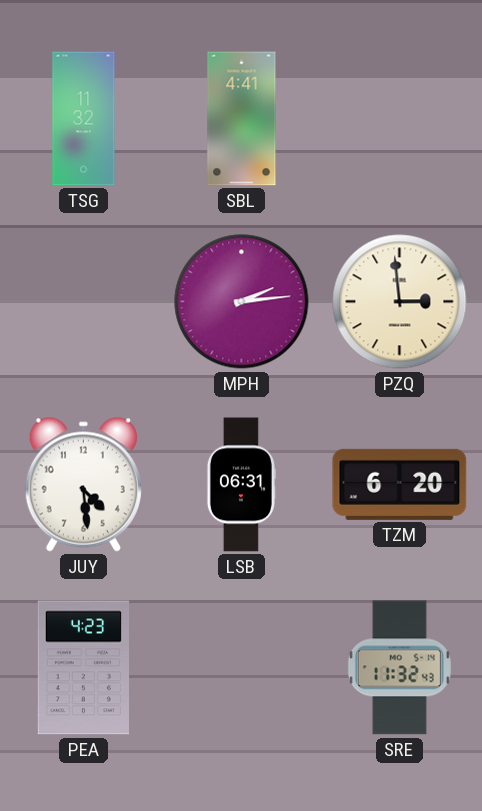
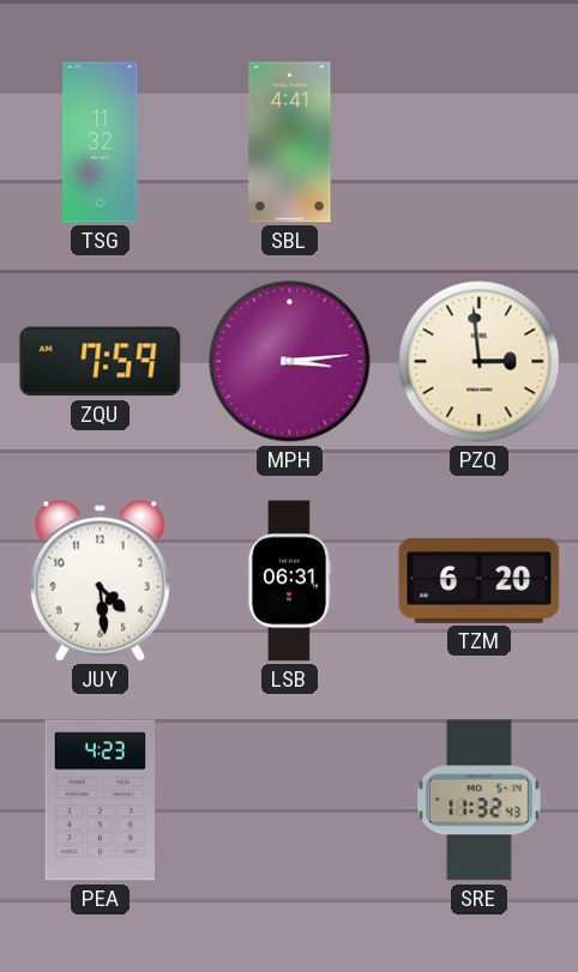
ZQU: none -> 7:59 (101, 362)
MPH: 2:14 -> 3:14 (290, 362)
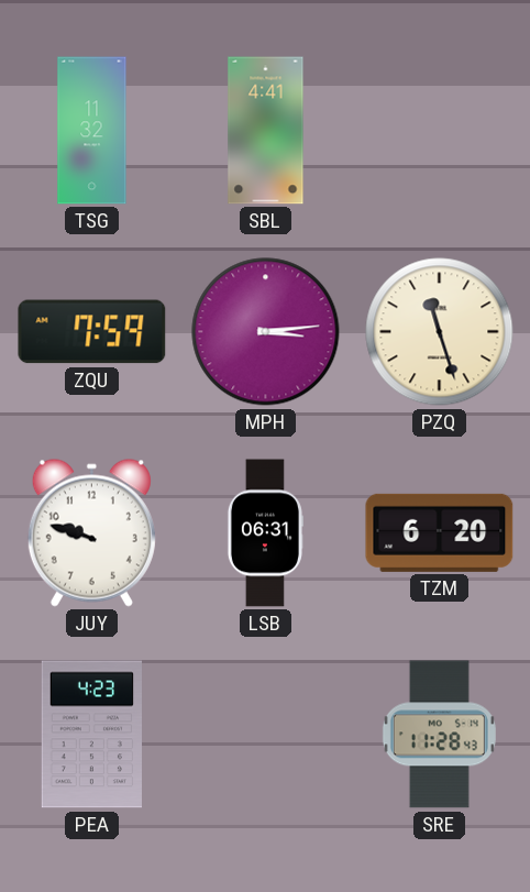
PZQ: 2:59 -> 11:27 (440, 332)
JUY: 4:29 -> 9:48 (91, 532)
SRE: 11:32 -> 11:28 (439, 735)
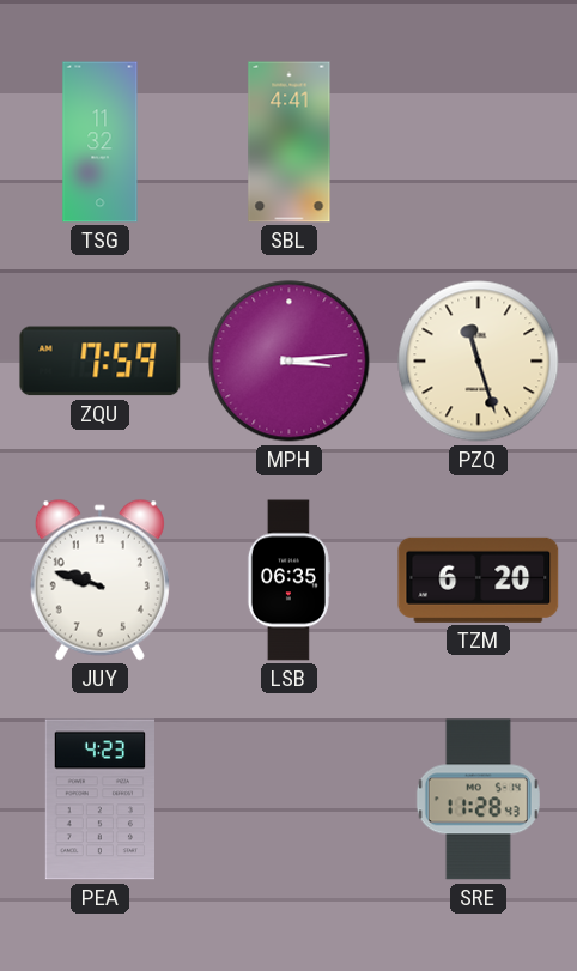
LSB: 06:31 -> 06:35 (288, 581)
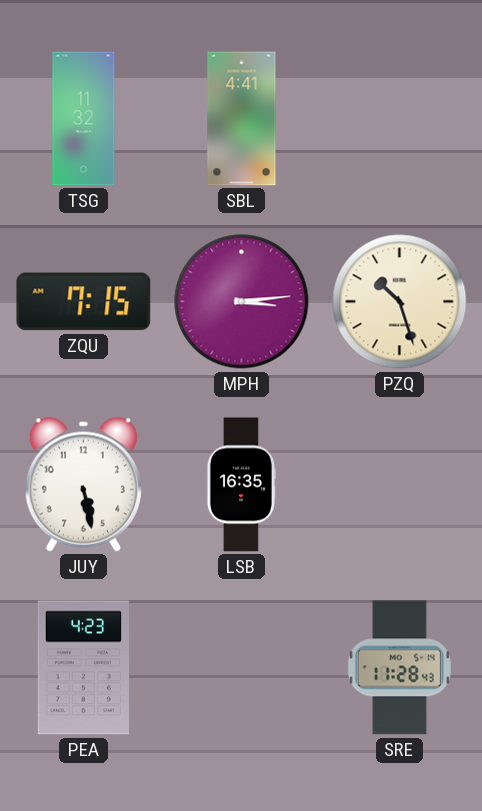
ZQU: 7:59 -> 7:15 (84, 302)
PZQ: 11:27 -> 10:27 (400, 302)
JUY: 9:48 -> 5:28 (83, 484)
LSB: 06:35 -> 16:35 (241, 485)
TZM: 6:20 -> none (479, 579)
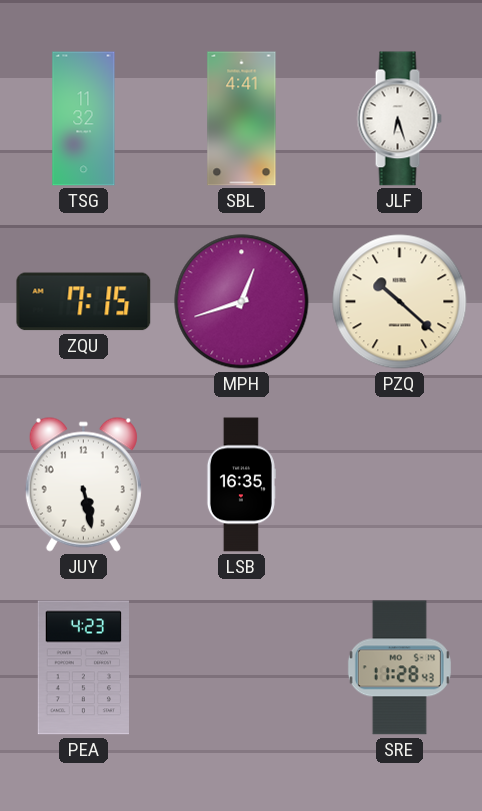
JLF: none -> 6:27 (399, 119)
MPH: 3:14 -> 12:42 (242, 302)
PZQ: 10:27 -> 10:22 (400, 302)
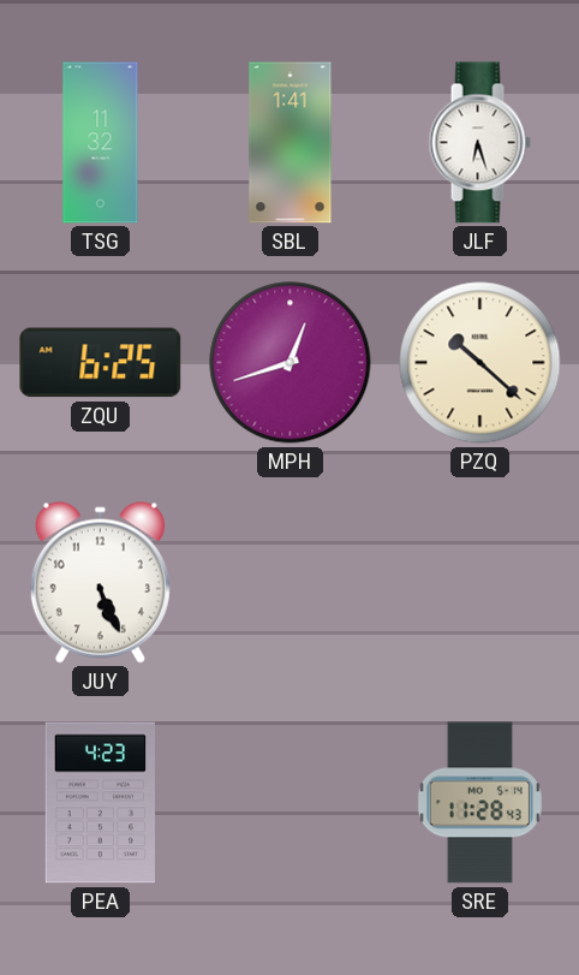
SBL: 4:41 -> 1:41 (291, 143)
ZQU: 7:15 -> 6:25 (101, 363)
JUY: 5:28 -> 5:26 (100, 582)
LSB: 16:35 -> none (241, 485)
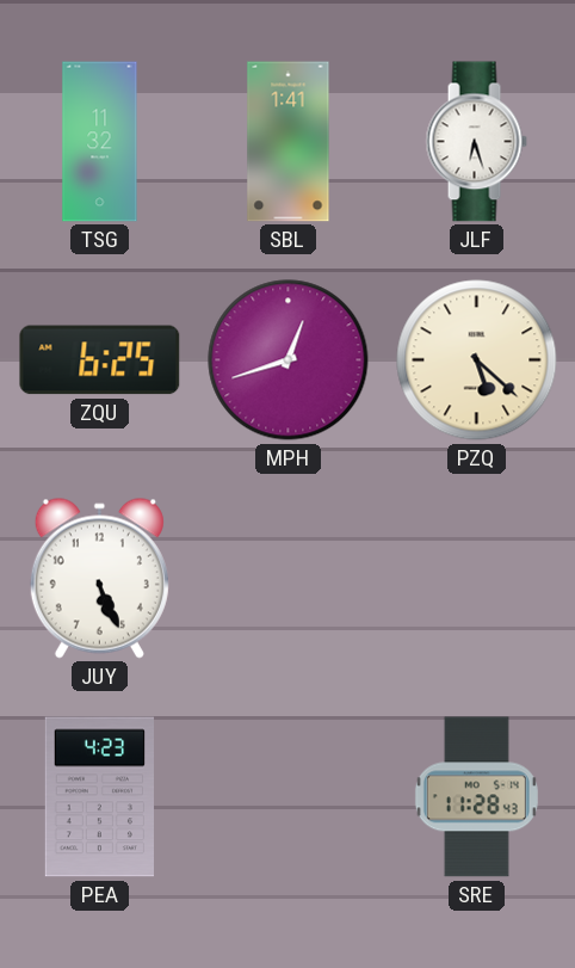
PZQ: 10:22 -> 5:22 (477, 360)
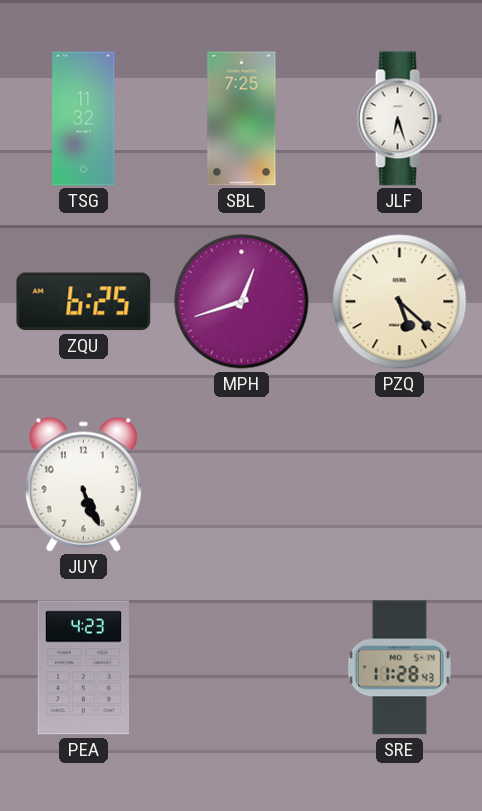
SBL: 1:41 -> 7:25 (242, 119)
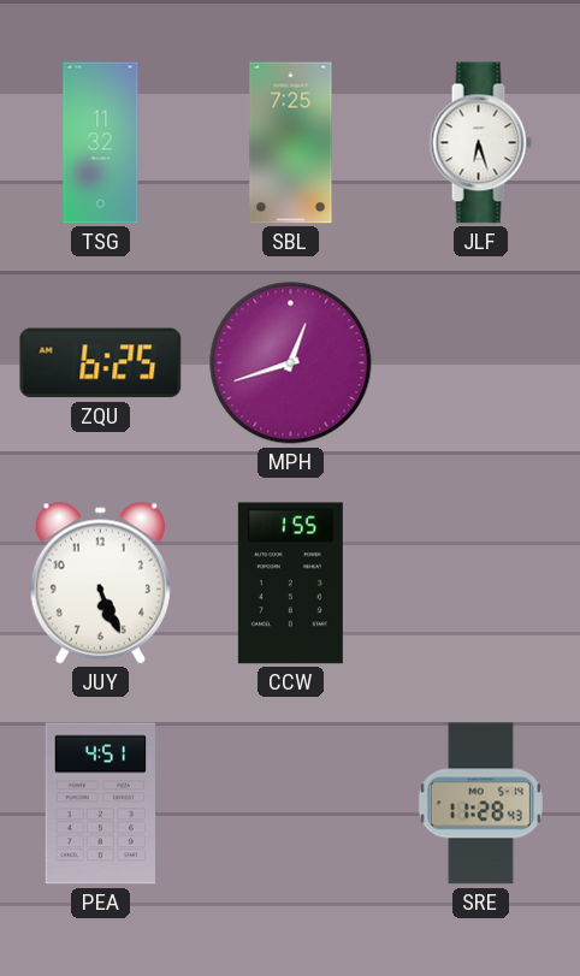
PZQ: 5:22 -> none (400, 302)
CCW: none -> 1:55 (290, 584)
PEA: 4:23 -> 4:51 (100, 804)
